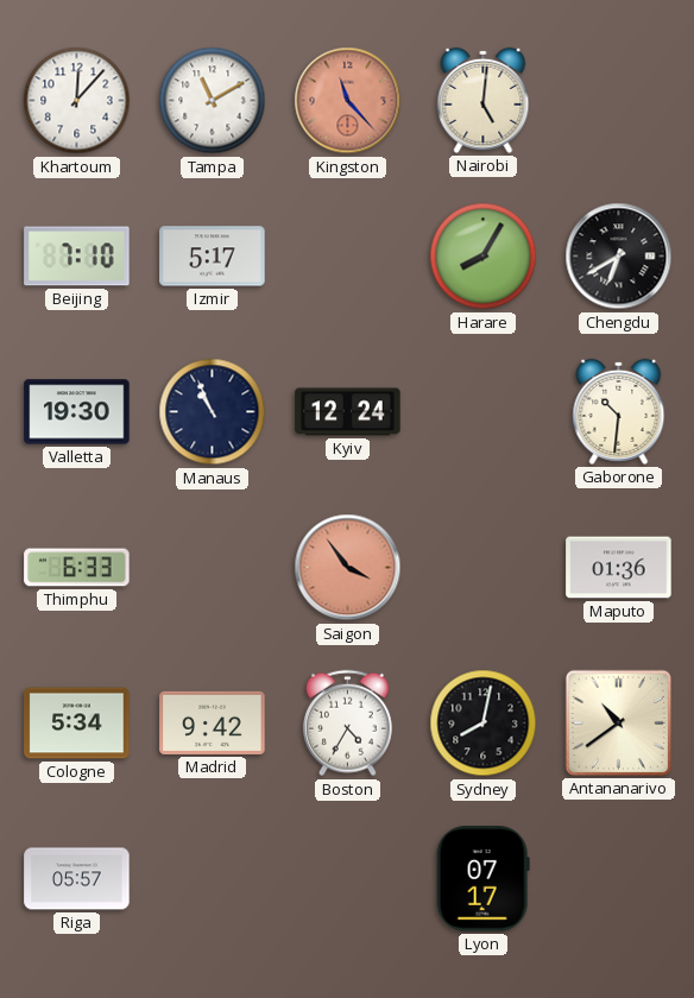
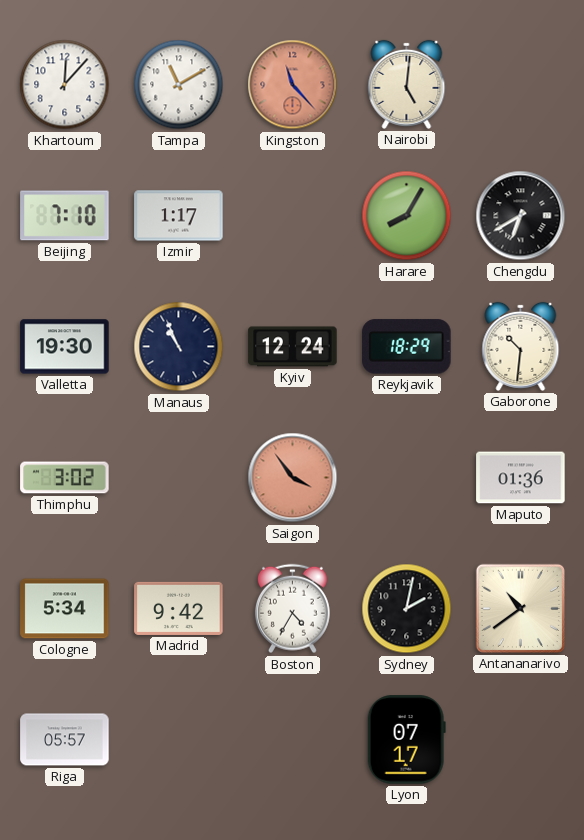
Izmir: 5:17 -> 1:17 (179, 216)
Reykjavik: none -> 18:29 (407, 347)
Thimphu: 6:33 -> 3:02 (65, 478)
Sydney: 8:02 -> 2:02 (407, 609)
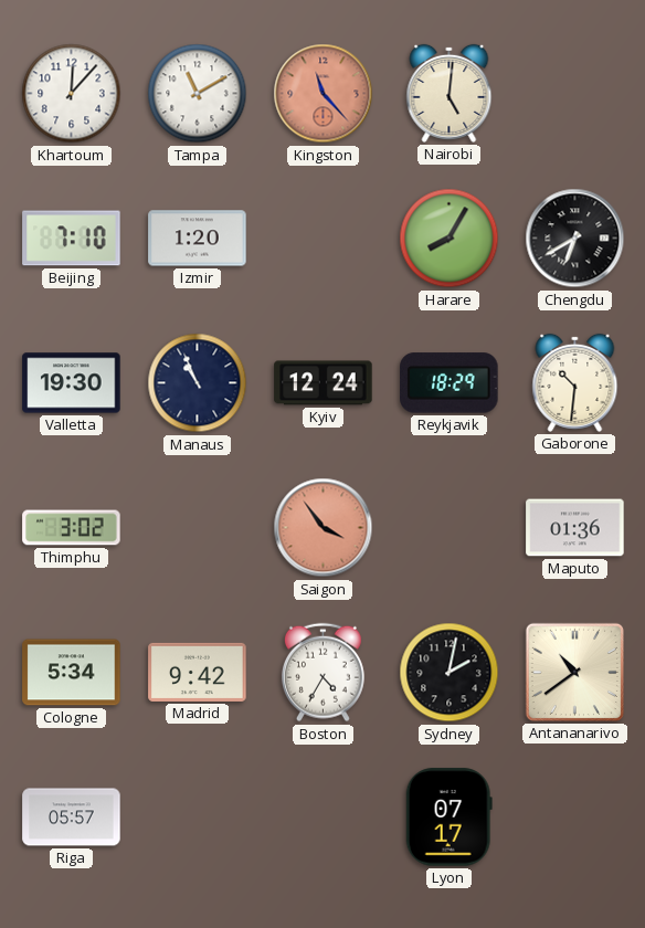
Izmir: 1:17 -> 1:20 (198, 239)
